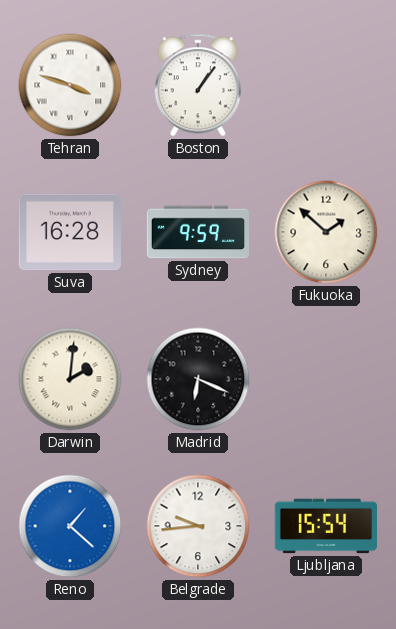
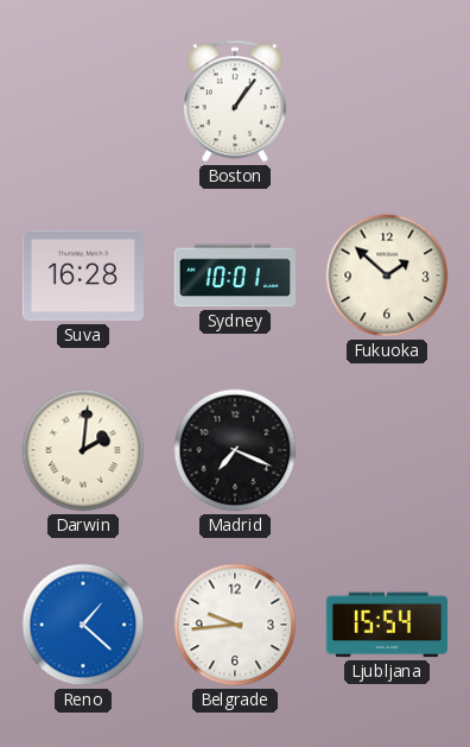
Tehran: 3:48 -> none (70, 85)
Sydney: 9:59 -> 10:01 (234, 276)
Madrid: 6:19 -> 7:19 (235, 450)
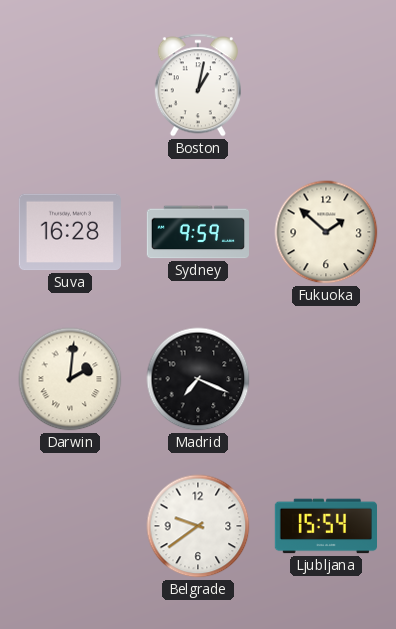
Boston: 1:06 -> 1:02 (198, 85)
Sydney: 10:01 -> 9:59 (197, 232)
Reno: 1:22 -> none (83, 625)
Belgrade: 9:44 -> 9:39 (198, 526)
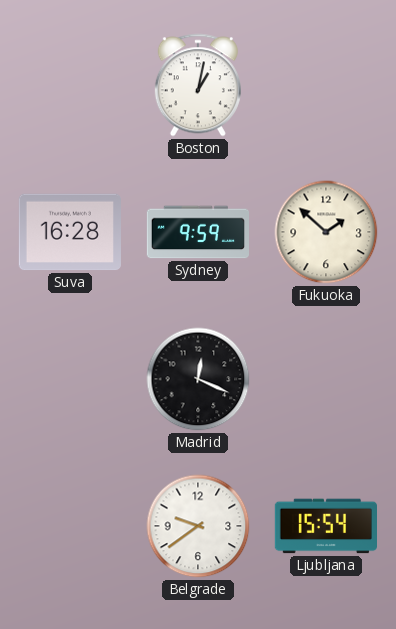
Darwin: 2:01 -> none (70, 379)
Madrid: 7:19 -> 12:19 (198, 379)
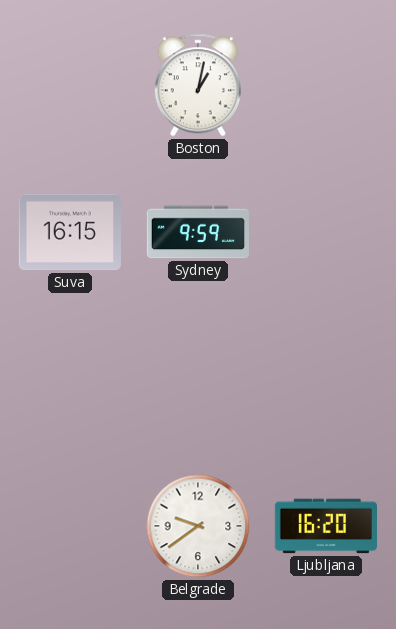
Suva: 16:28 -> 16:15 (70, 232)
Fukuoka: 1:52 -> none (326, 232)
Madrid: 12:19 -> none (198, 379)
Ljubljana: 15:54 -> 16:20 (325, 526)
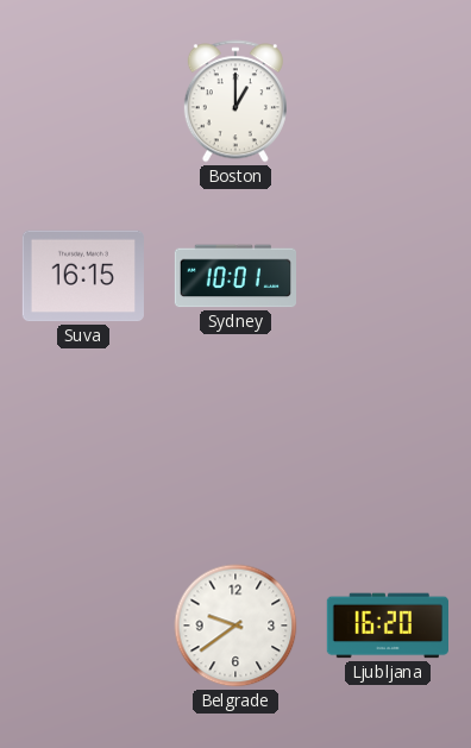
Boston: 1:02 -> 1:00 (235, 101)
Sydney: 9:59 -> 10:01 (234, 276)
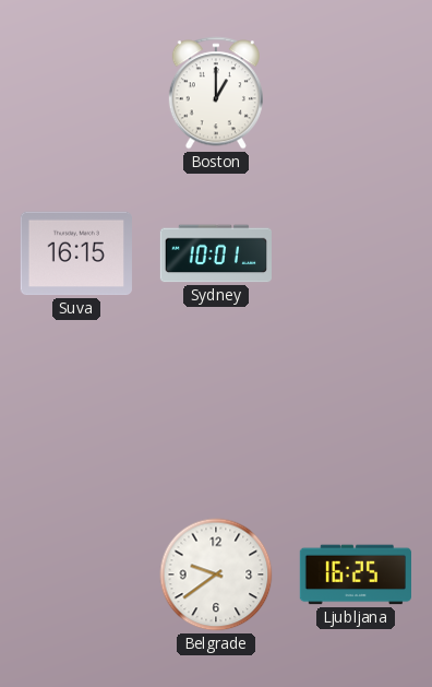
Ljubljana: 16:20 -> 16:25 (355, 575)
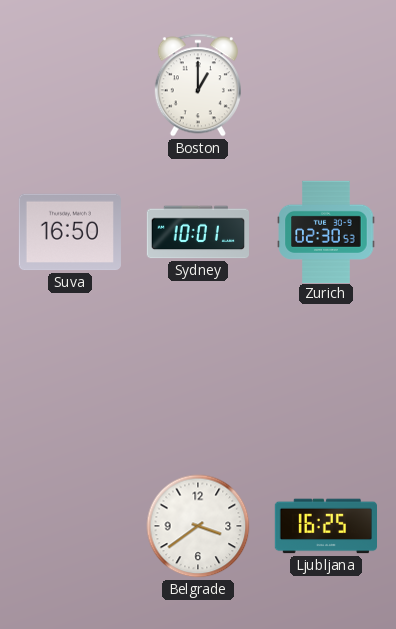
Suva: 16:15 -> 16:50 (70, 232)
Zurich: none -> 02:30 (326, 231)
Belgrade: 9:39 -> 3:39 (198, 526)
